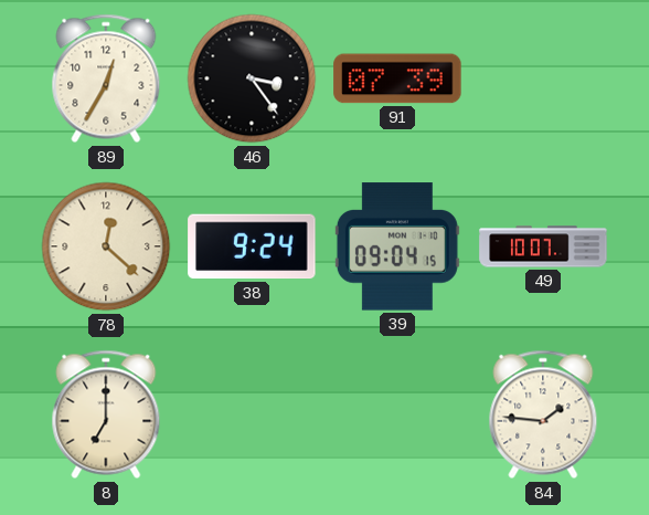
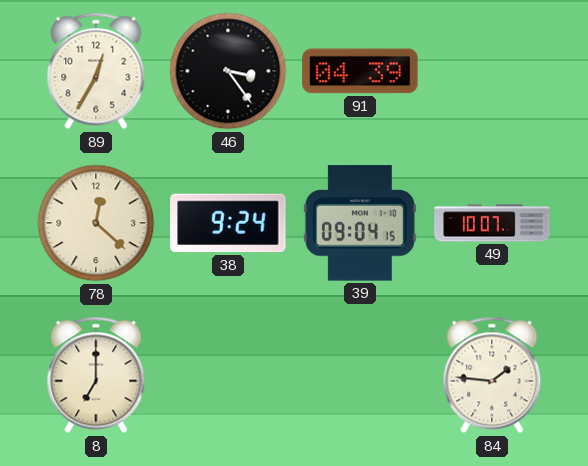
91: 07:39 -> 04:39 (360, 71)
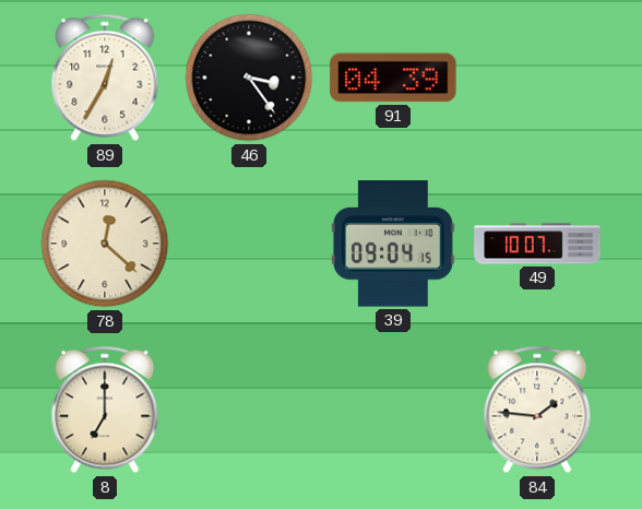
38: 9:24 -> none (228, 223)
